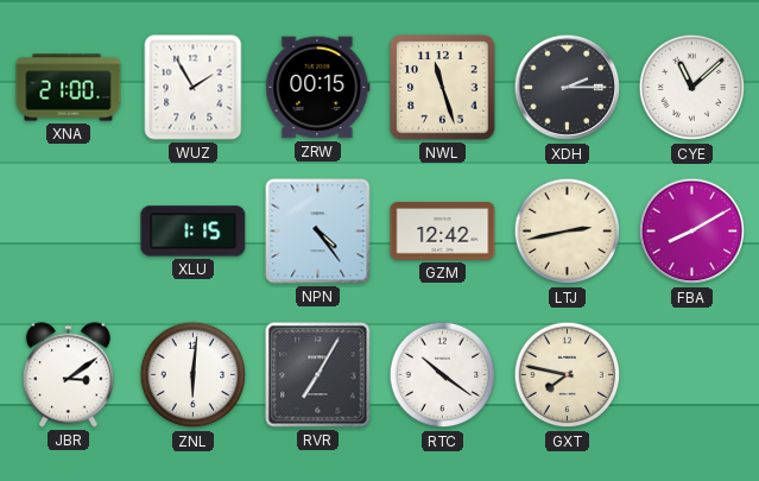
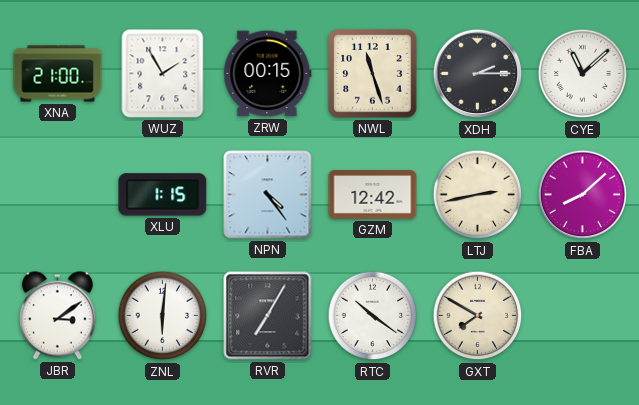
FBA: 8:10 -> 8:08 (583, 195)
GXT: 7:47 -> 7:50 (478, 316)
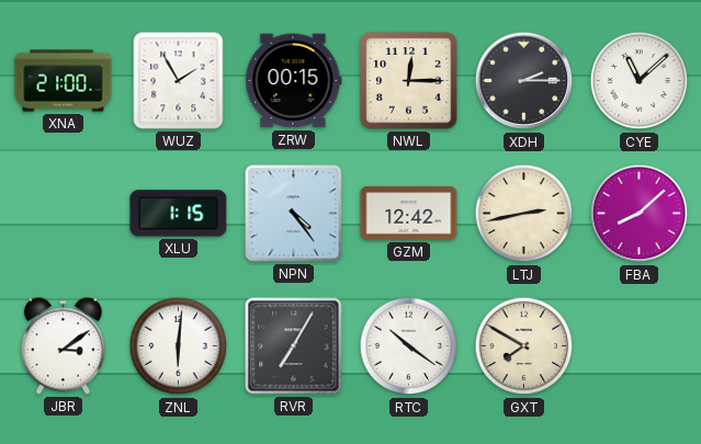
NWL: 11:27 -> 12:15 (409, 81)
